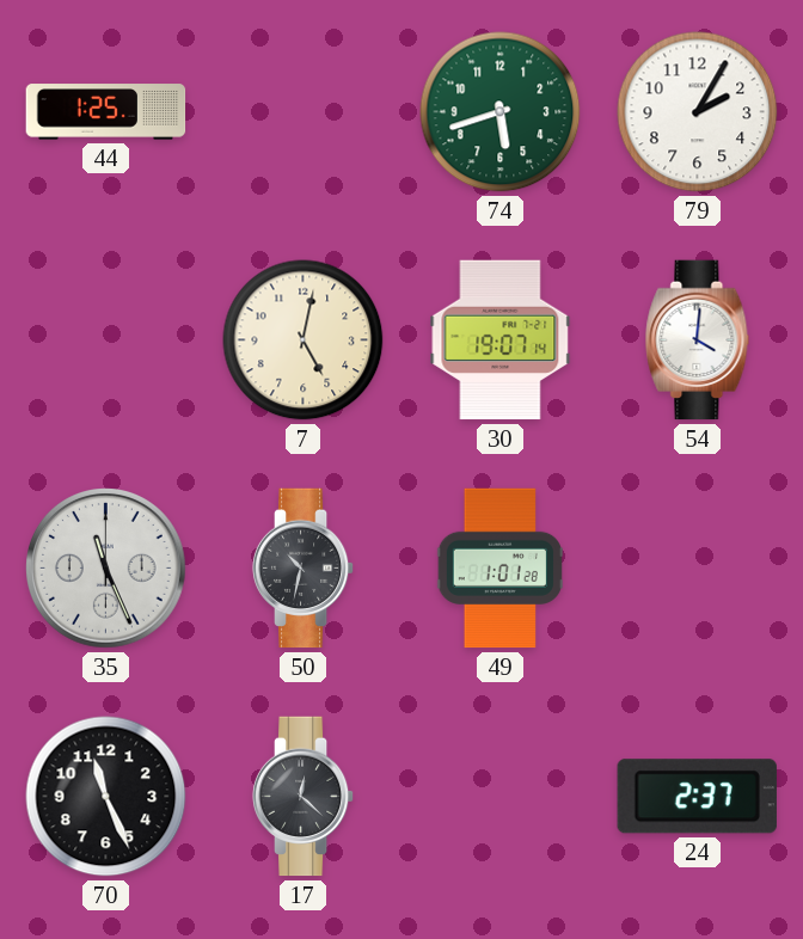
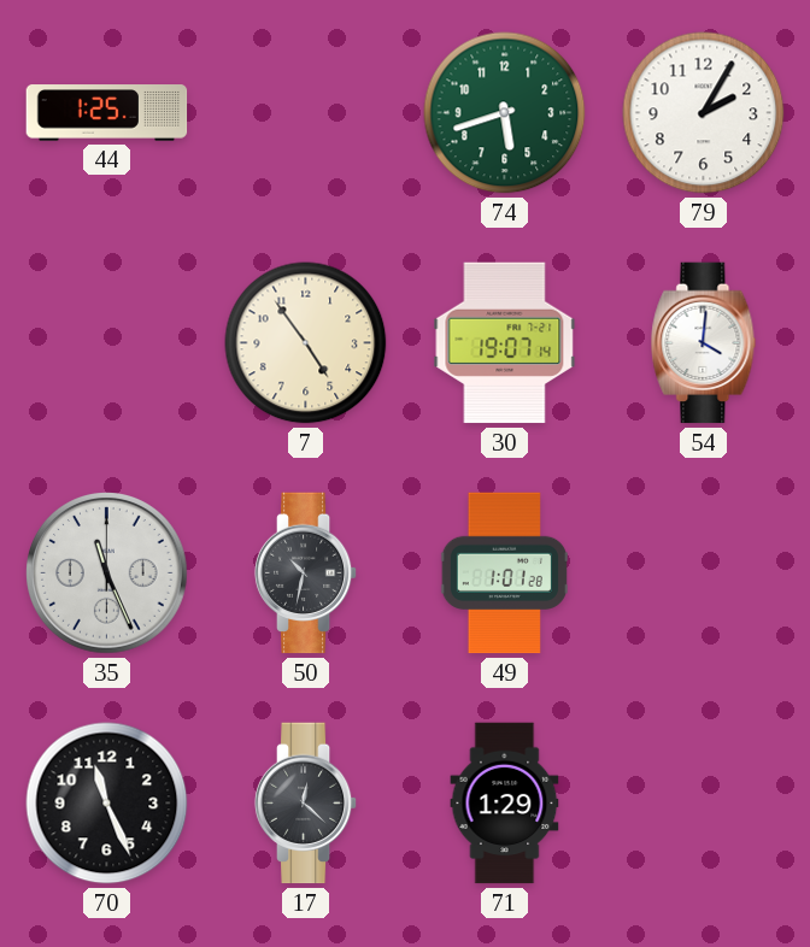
7: 5:02 -> 4:54 (306, 343)
71: none -> 1:29 (505, 804)
24: 2:37 -> none (697, 797)
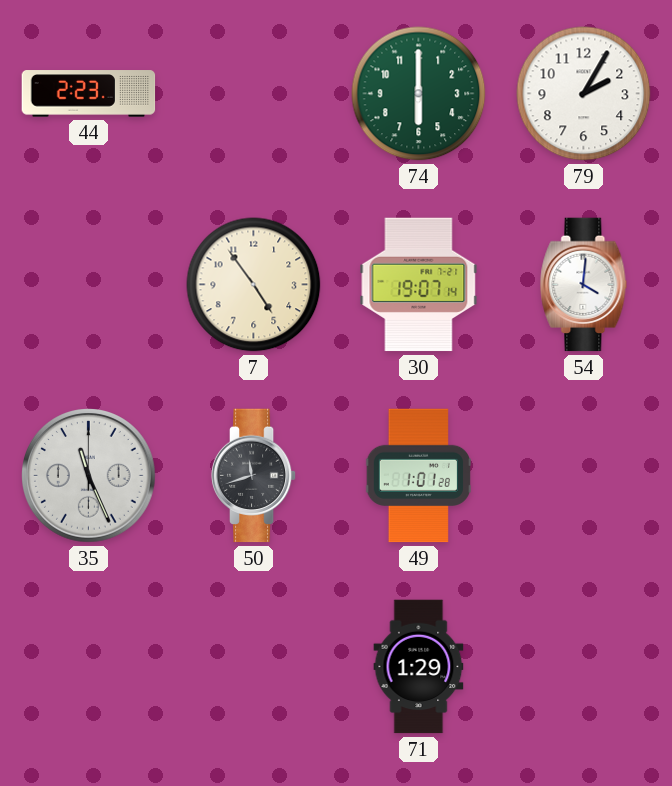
44: 1:25 -> 2:23 (89, 94)
74: 5:42 -> 6:00 (419, 94)
50: 10:32 -> 11:42 (254, 476)
70: 11:26 -> none (107, 804)
17: 12:22 -> none (306, 804)
